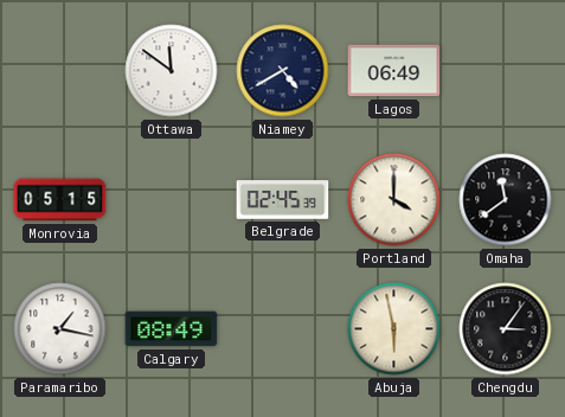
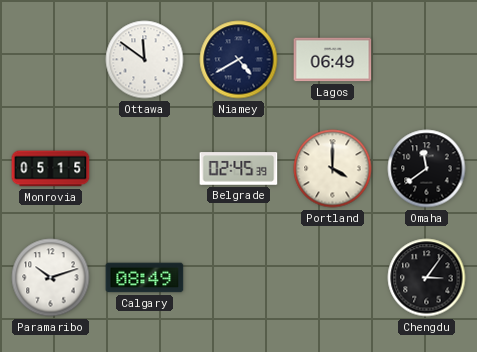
Paramaribo: 1:17 -> 10:12 (51, 278)
Abuja: 5:58 -> none (394, 329)
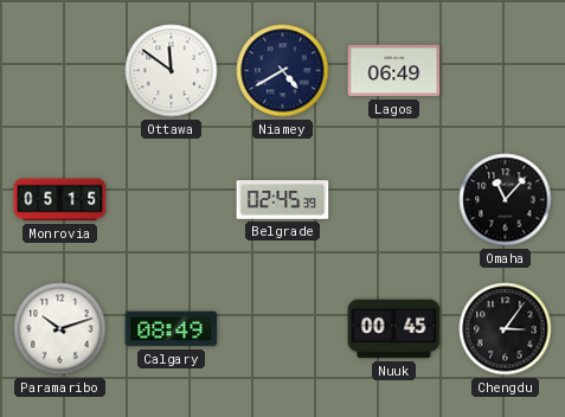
Portland: 4:00 -> none (333, 169)
Omaha: 11:39 -> 11:07 (506, 200)
Nuuk: none -> 00:45 (394, 329)
